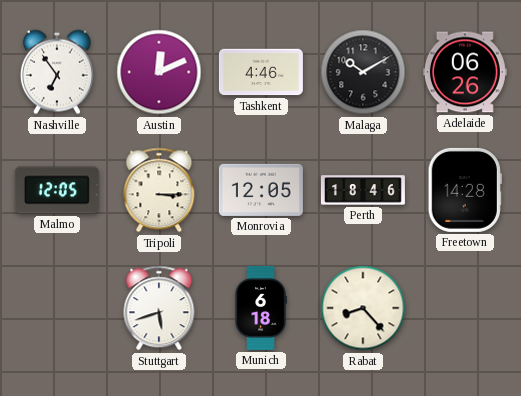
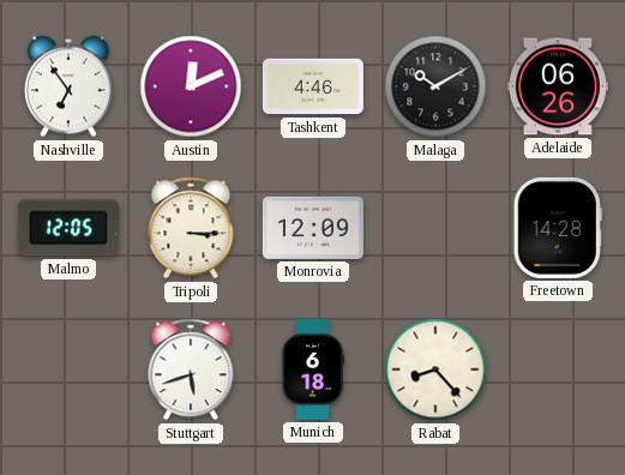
Monrovia: 12:05 -> 12:09 (313, 228)
Perth: 18:46 -> none (363, 190)
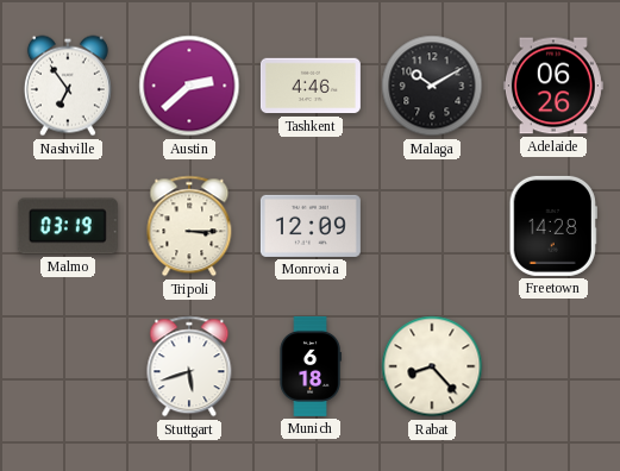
Austin: 12:11 -> 2:38 (189, 86)
Malmo: 12:05 -> 03:19 (68, 226)
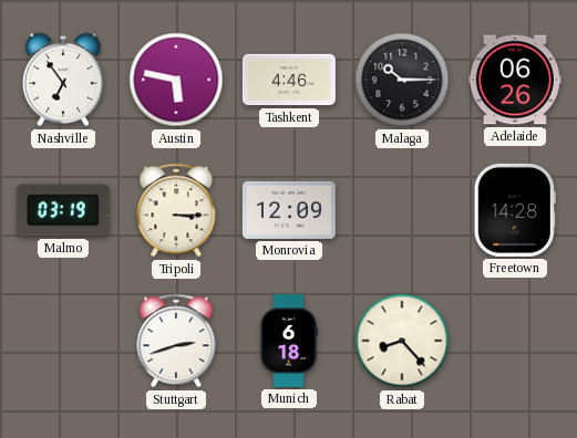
Austin: 2:38 -> 5:47 (176, 80)
Malaga: 10:10 -> 10:15 (402, 80)
Stuttgart: 5:42 -> 2:42 (176, 341)
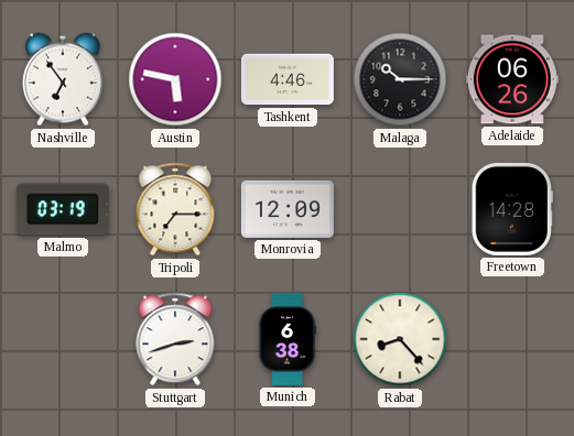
Tripoli: 3:15 -> 7:15 (175, 209)
Munich: 6:18 -> 6:38 (288, 339)
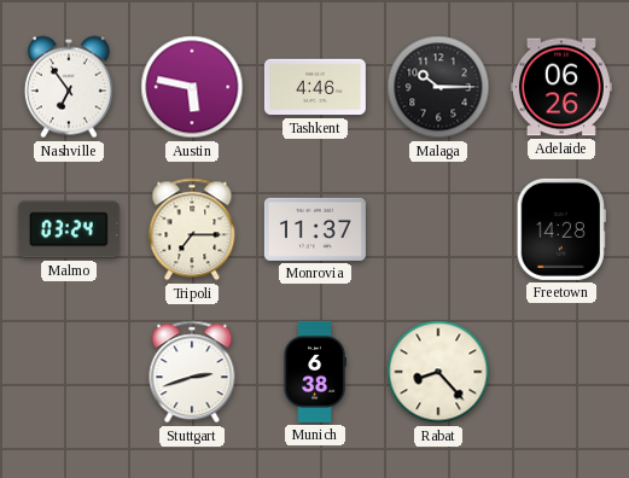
Malmo: 03:19 -> 03:24 (69, 229)
Monrovia: 12:09 -> 11:37 (315, 229)
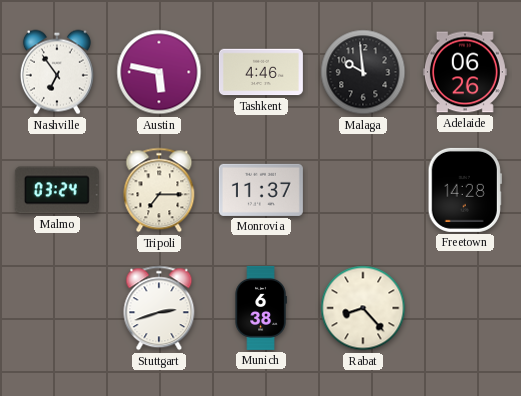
Malaga: 10:15 -> 9:59 (363, 72)
